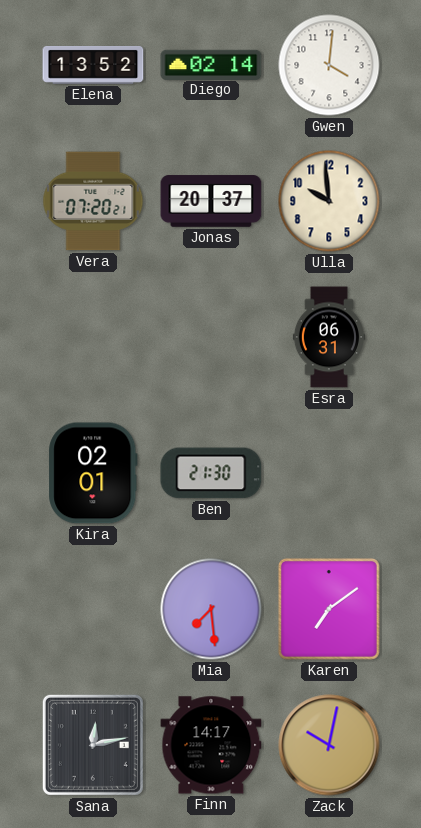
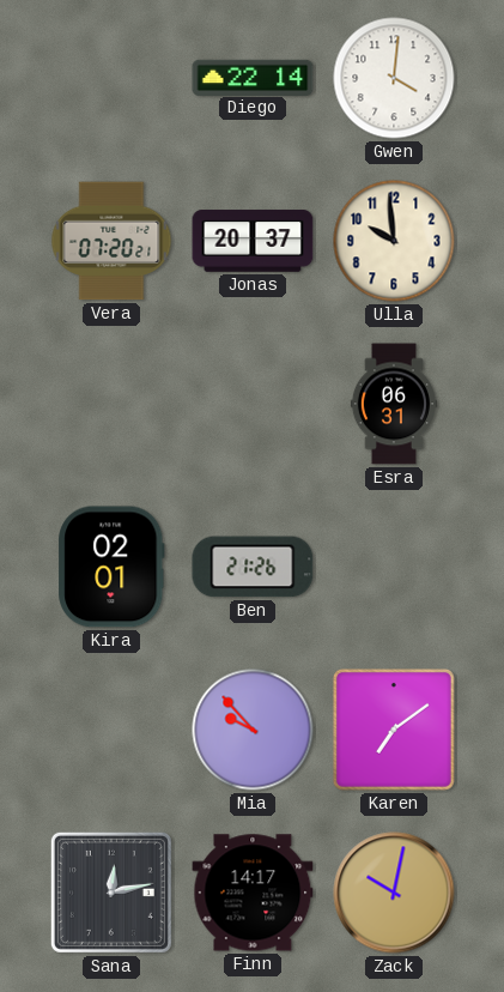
Elena: 13:52 -> none (93, 65)
Diego: 02:14 -> 22:14 (253, 77)
Ben: 21:30 -> 21:26 (253, 567)
Mia: 7:29 -> 9:53 (253, 730)
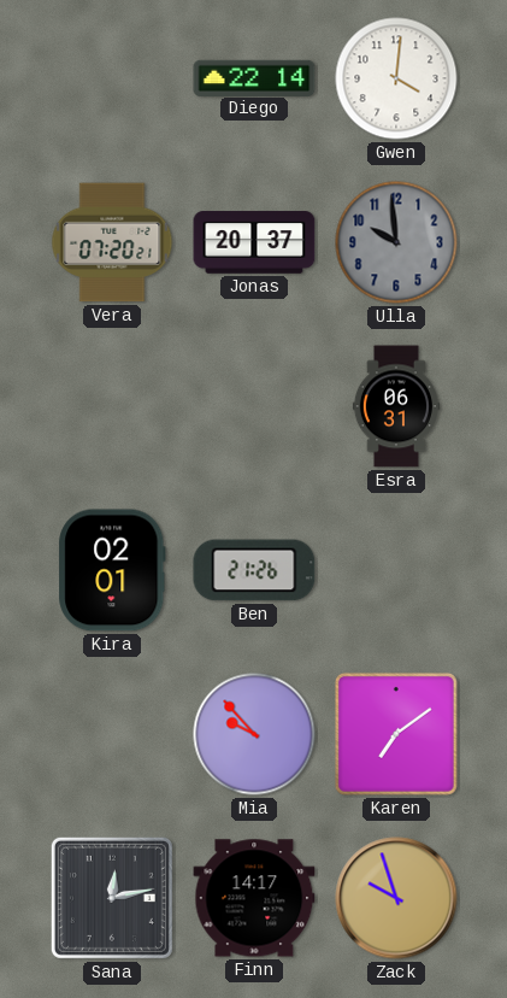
Ulla dial: cream -> grey (396, 242)
Zack: 10:02 -> 9:57 (396, 898)
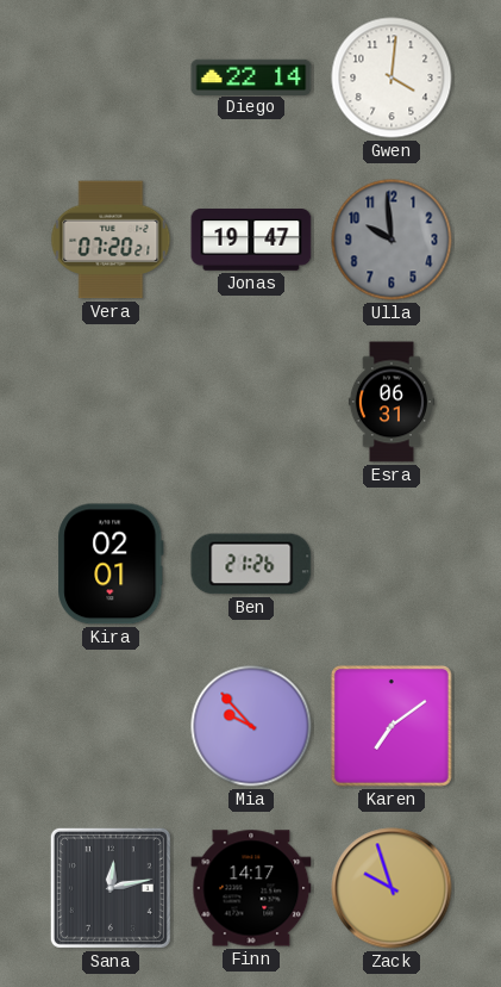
Jonas: 20:37 -> 19:47 (251, 240)
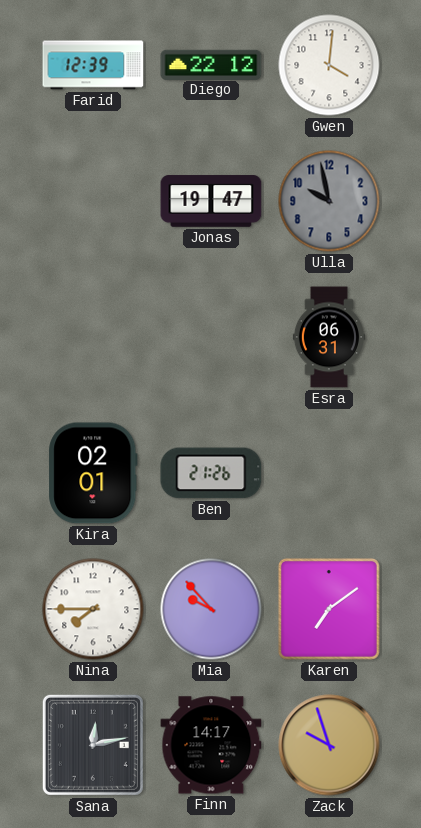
Farid: none -> 12:39 (93, 65)
Diego: 22:14 -> 22:12 (211, 64)
Vera: 07:20 -> none (111, 240)
Ulla: 9:59 -> 9:58 (329, 201)
Nina: none -> 7:45 (93, 609)
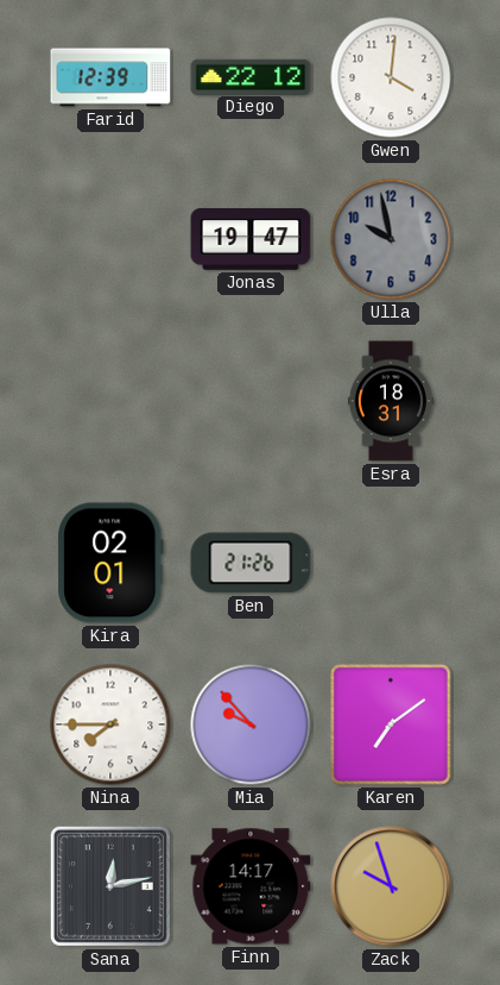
Esra: 06:31 -> 18:31 (391, 401)
